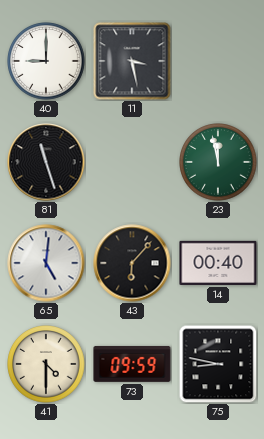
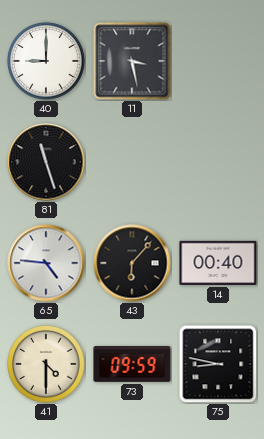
23: 11:58 -> none (218, 162)
65: 5:01 -> 4:46 (46, 263)
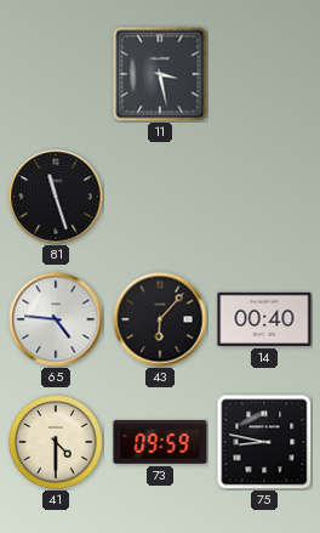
40: 9:00 -> none (46, 61)
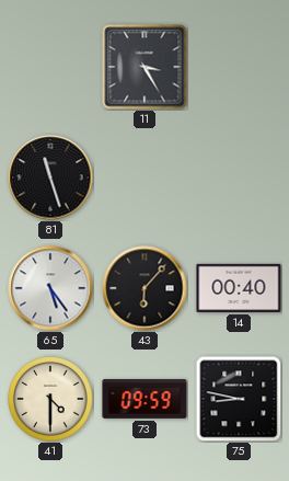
11: 3:28 -> 3:25 (144, 67)
65: 4:46 -> 5:24 (50, 288)
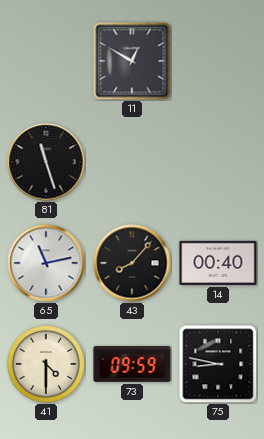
11: 3:25 -> 12:50 (132, 61)
65: 5:24 -> 11:13 (46, 263)
43: 6:07 -> 8:07 (132, 263)
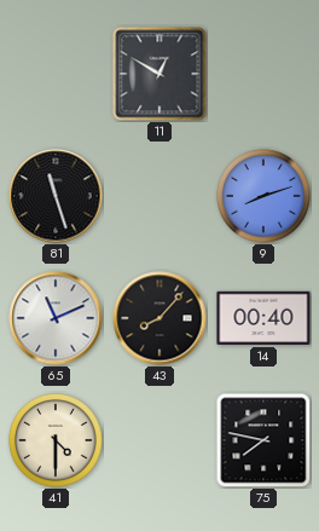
9: none -> 8:12 (263, 196)
65: 11:13 -> 11:11 (56, 318)
73: 09:59 -> none (132, 364)
75: 8:47 -> 7:47 (263, 440)
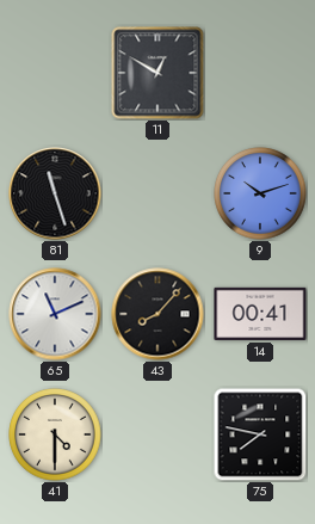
9: 8:12 -> 10:12 (260, 193)
14: 00:40 -> 00:41 (260, 314)
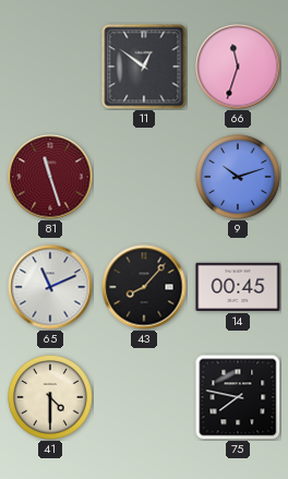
11: 12:50 -> 12:51 (144, 67)
66: none -> 11:33 (238, 67)
81 dial: black -> burgundy (50, 177)
14: 00:41 -> 00:45 (238, 287)
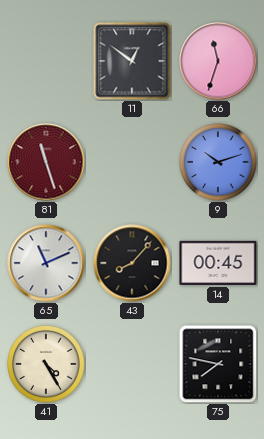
41: 4:30 -> 4:25 (46, 364)
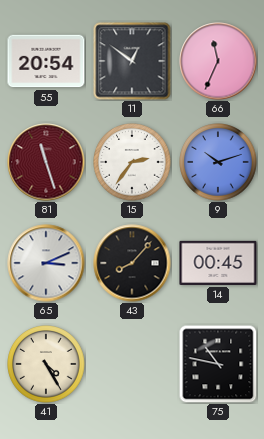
55: none -> 20:54 (46, 61)
66: 11:33 -> 11:34 (218, 61)
15: none -> 2:36 (132, 162)
65: 11:11 -> 3:11 (46, 263)
75: 7:47 -> 10:47 (218, 364)
